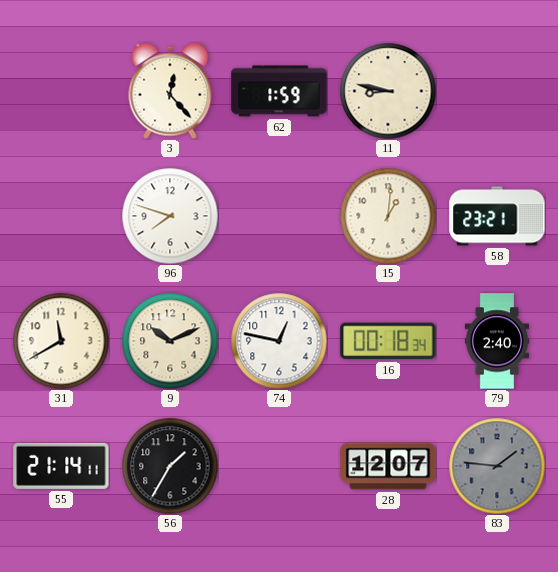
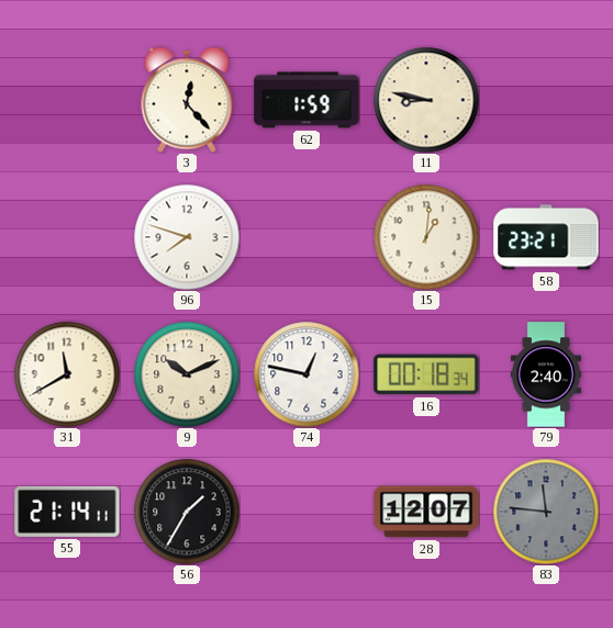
83: 1:46 -> 11:46 (546, 512)
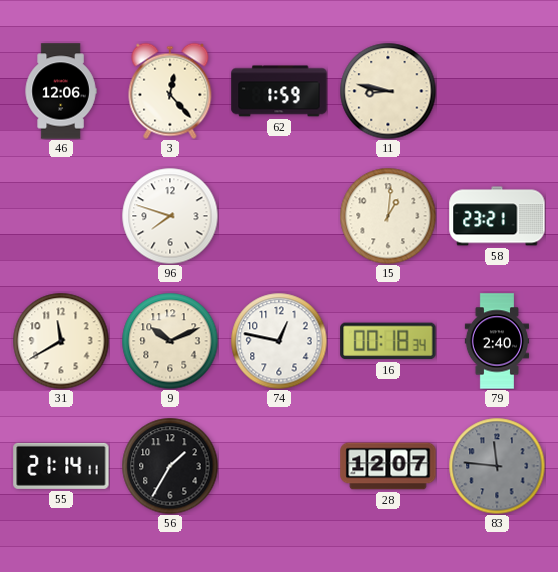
46: none -> 12:06 (61, 91)
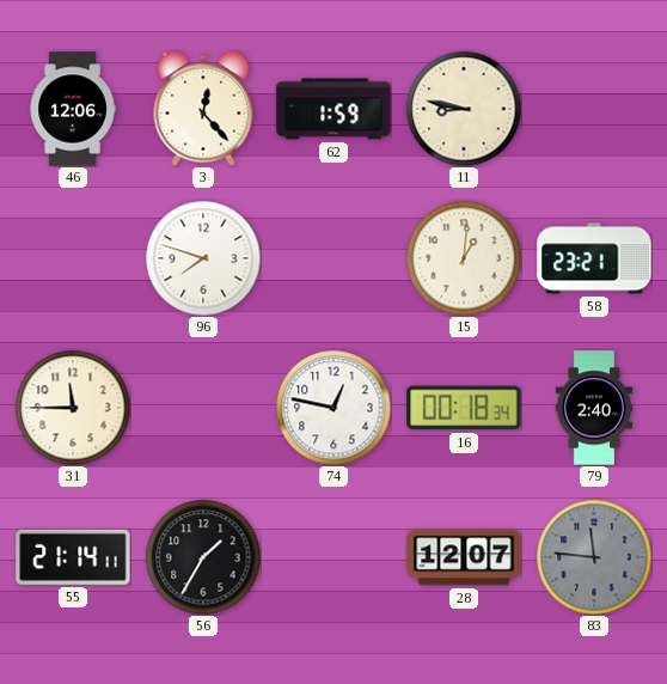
31: 11:40 -> 11:45 (73, 408)
9: 10:11 -> none (170, 341)
